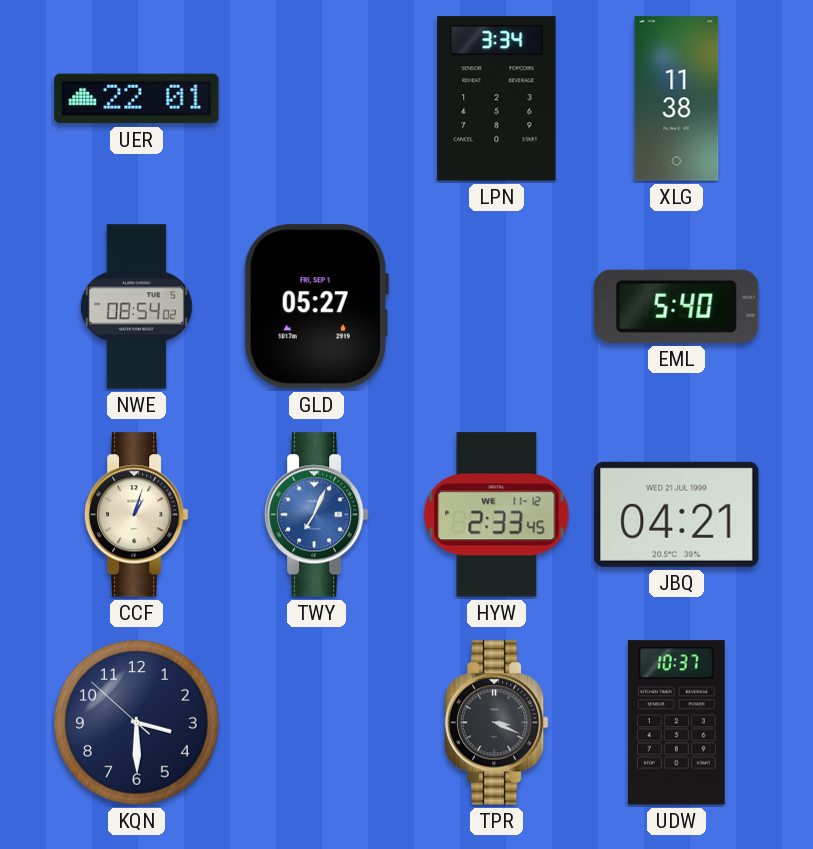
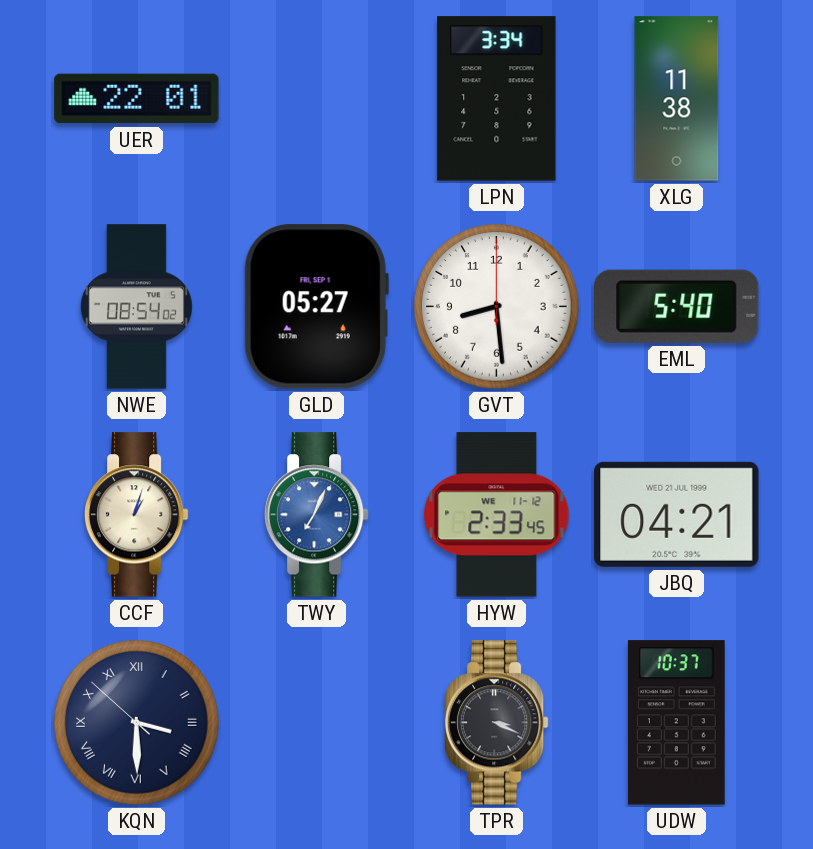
GVT: none -> 8:29 (497, 307)
KQN numerals: Arabic -> Roman (137, 723)
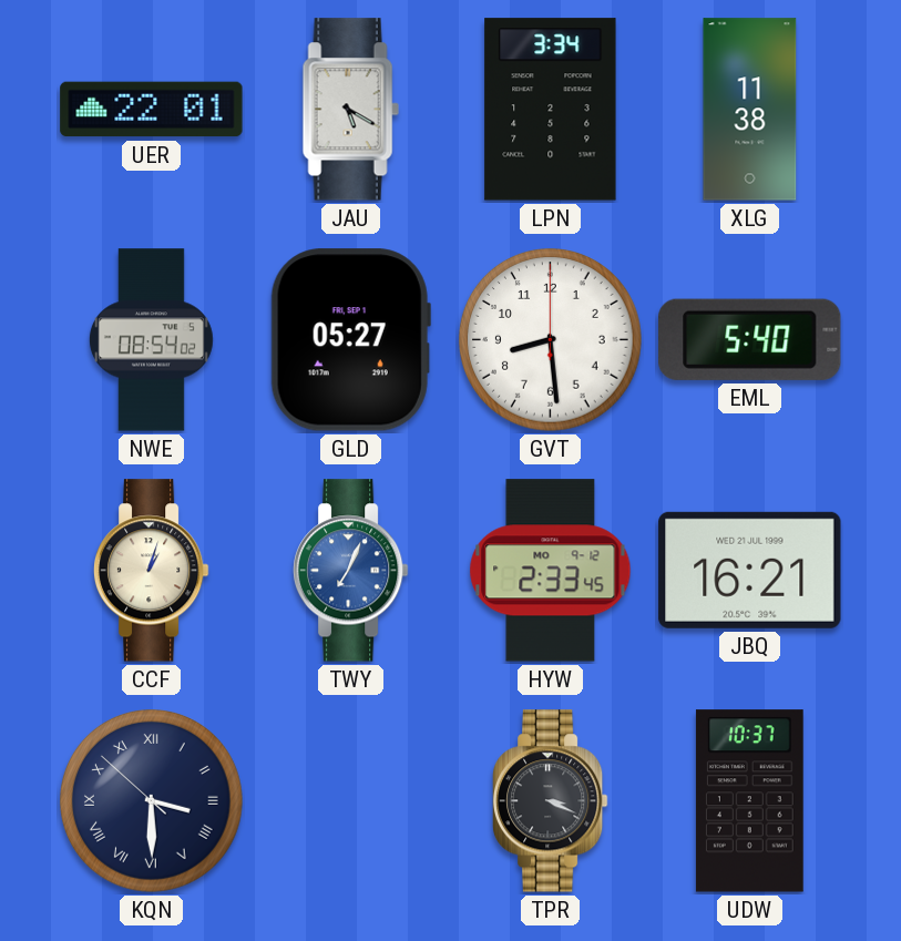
JAU: none -> 5:20 (350, 110)
HYW date: WE 11-12 -> MO 9-12 (551, 571)
JBQ: 04:21 -> 16:21 (750, 570)
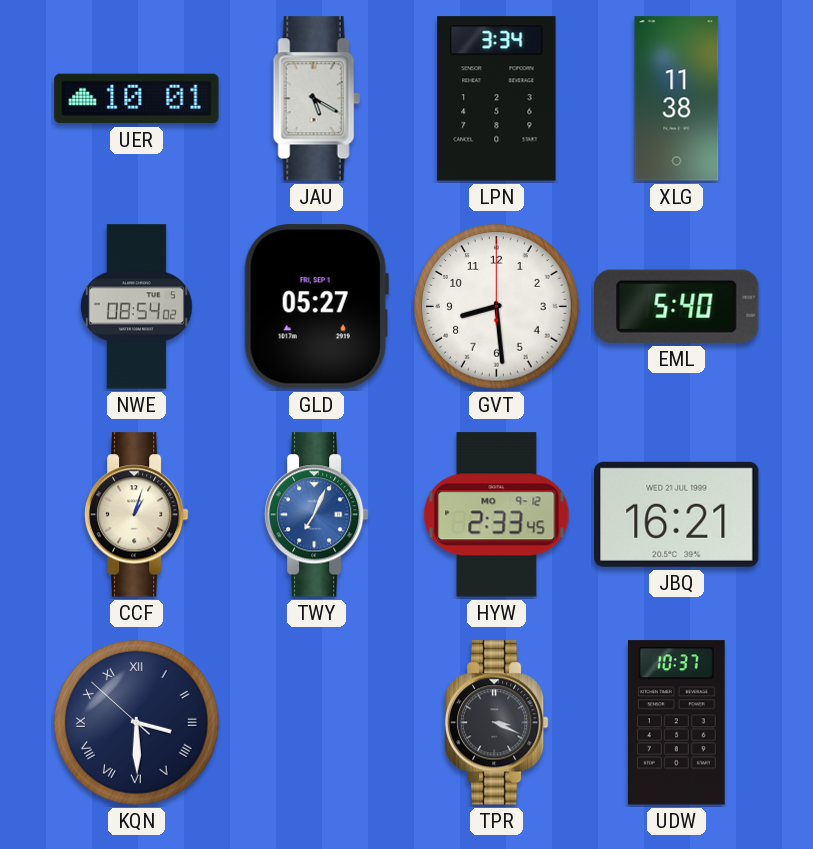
UER: 22:01 -> 10:01 (137, 99)
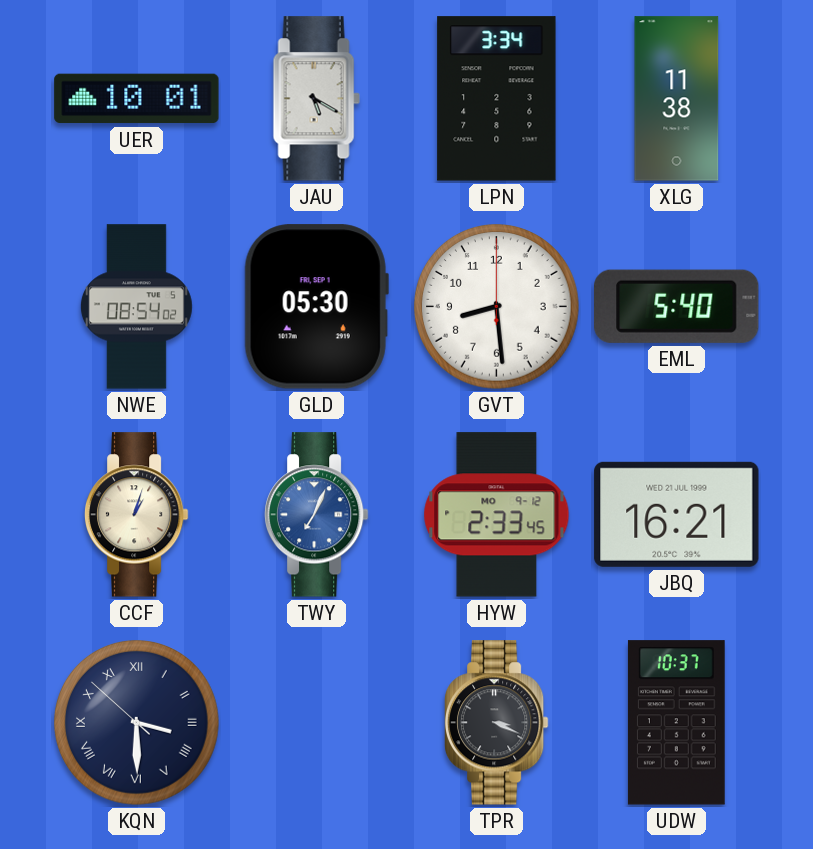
GLD: 05:27 -> 05:30 (316, 307)
